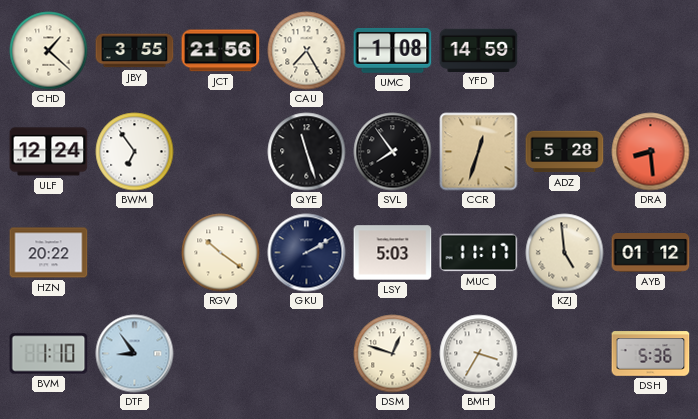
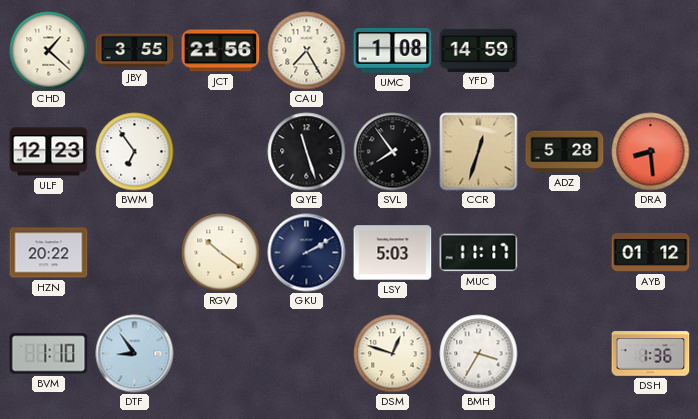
ULF: 12:24 -> 12:23 (49, 152)
KZJ: 4:59 -> none (565, 253)
DSH: 5:36 -> 1:36 (651, 354)
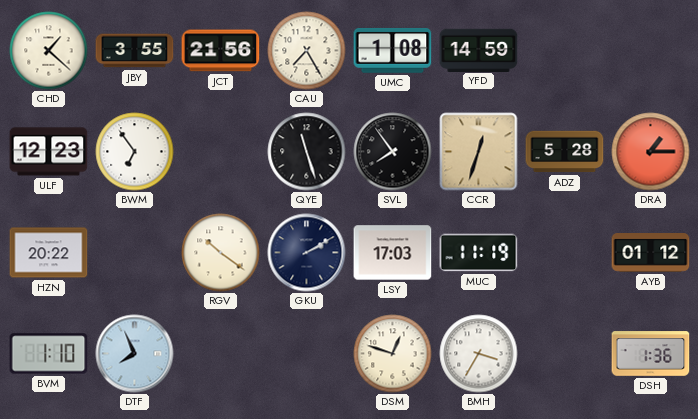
DRA: 8:29 -> 1:15 (651, 152)
LSY: 5:03 -> 17:03 (393, 253)
MUC: 11:17 -> 11:19 (479, 253)
DTF: 8:54 -> 7:56 (135, 354)
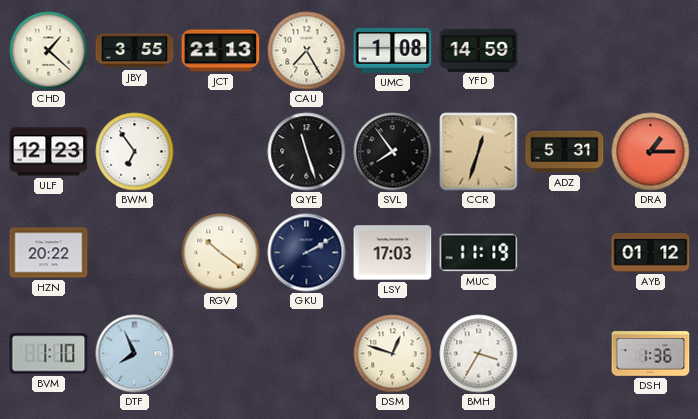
JCT: 21:56 -> 21:13 (221, 51)
ADZ: 5:28 -> 5:31 (565, 152)
